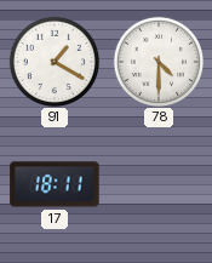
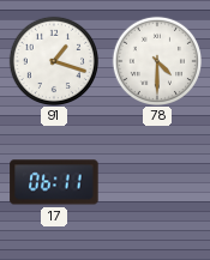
91: 1:20 -> 1:18 (53, 60)
17: 18:11 -> 06:11 (54, 182)
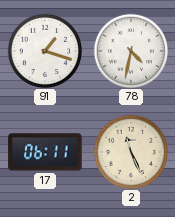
78: 4:30 -> 4:32 (130, 50)
2: none -> 11:26 (130, 151)
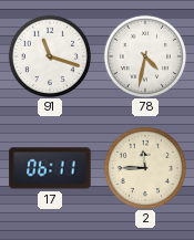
91: 1:18 -> 11:18 (49, 55)
2: 11:26 -> 11:45 (144, 167)
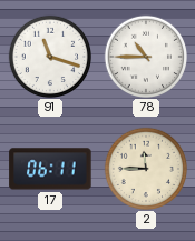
78: 4:32 -> 10:45 (145, 56)
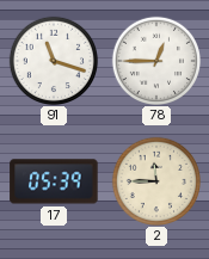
78: 10:45 -> 12:45 (155, 60)
17: 06:11 -> 05:39 (54, 181)
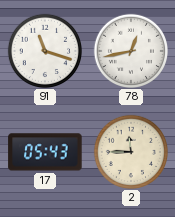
78: 12:45 -> 12:43 (130, 50)
17: 05:39 -> 05:43 (45, 152)
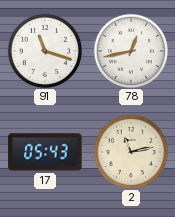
2: 11:45 -> 11:13 (130, 151)
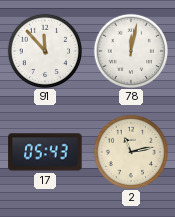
91: 11:18 -> 11:53 (44, 50)
78: 12:43 -> 12:02 (130, 50)
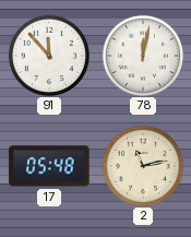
17: 05:43 -> 05:48 (49, 166)
